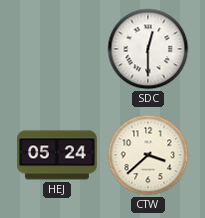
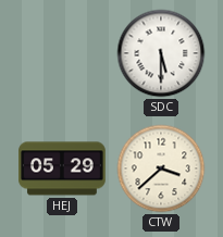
SDC: 12:30 -> 5:30 (161, 53)
HEJ: 05:24 -> 05:29 (62, 169)
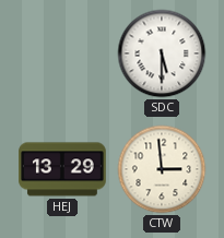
HEJ: 05:29 -> 13:29 (62, 169)
CTW: 3:38 -> 2:59 (162, 169)
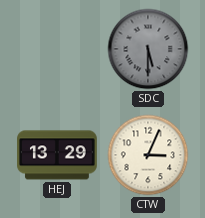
SDC dial: white -> grey (148, 49)
CTW: 2:59 -> 3:04 (148, 155)
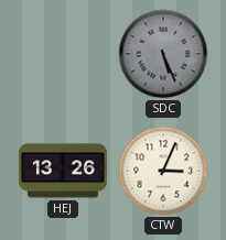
SDC: 5:30 -> 5:26 (163, 54)
HEJ: 13:29 -> 13:26 (63, 171)
